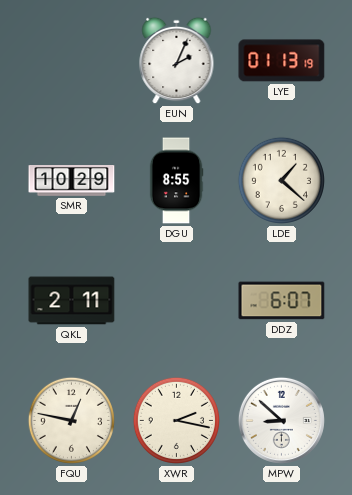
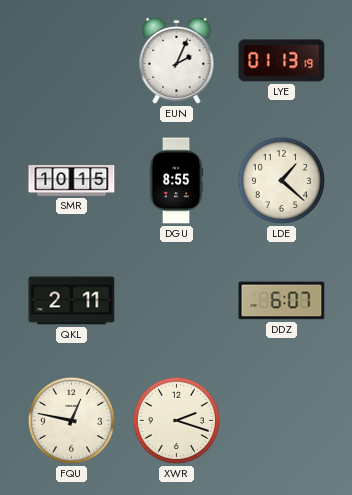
SMR: 10:29 -> 10:15 (72, 181)
XWR: 2:17 -> 2:18 (176, 420)
MPW: 8:52 -> none (281, 420)
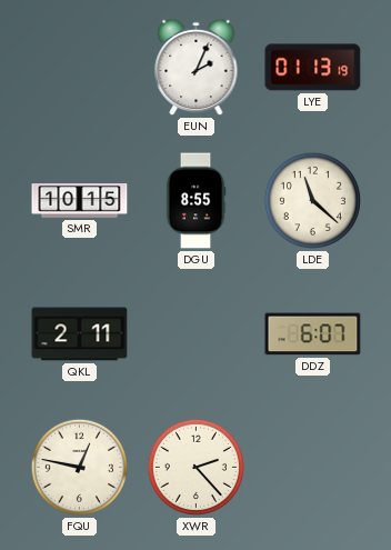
LDE: 1:22 -> 11:22 (312, 200)
XWR: 2:18 -> 2:23 (195, 467)
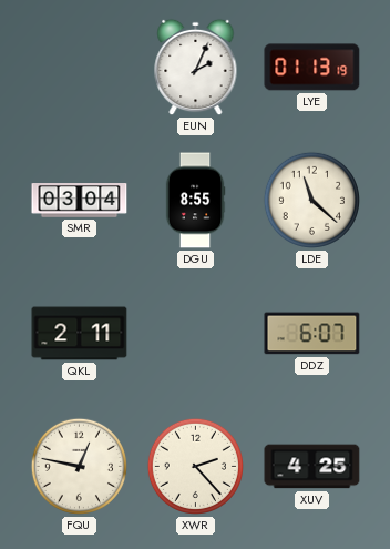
SMR: 10:15 -> 03:04 (80, 201)
XUV: none -> 4:25 (312, 467)
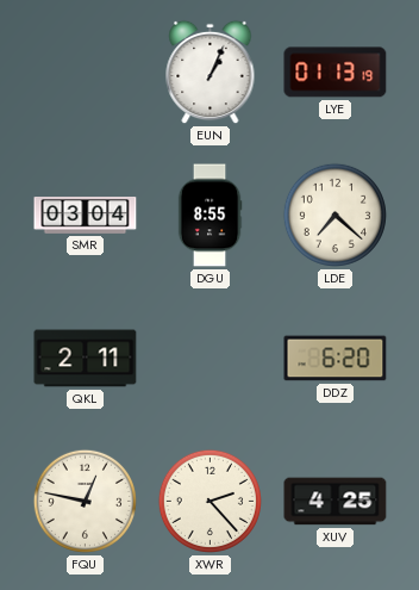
EUN: 2:04 -> 1:04 (211, 73)
LDE: 11:22 -> 7:22 (334, 215)
DDZ: 6:07 -> 6:20 (336, 359)
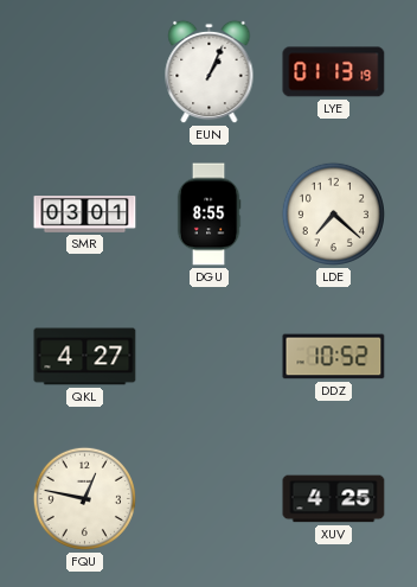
SMR: 03:04 -> 03:01 (85, 215)
QKL: 2:11 -> 4:27 (85, 357)
DDZ: 6:20 -> 10:52 (334, 357)
XWR: 2:23 -> none (209, 501)
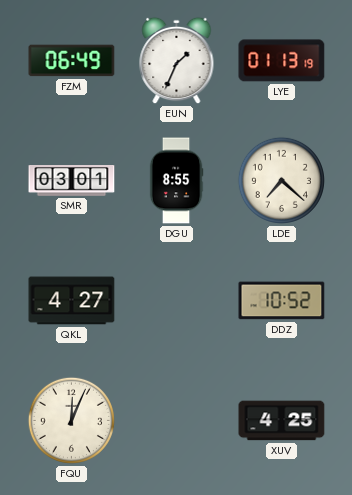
FZM: none -> 06:49 (72, 61)
EUN: 1:04 -> 1:34 (177, 61)
FQU: 12:47 -> 12:04 (71, 420)
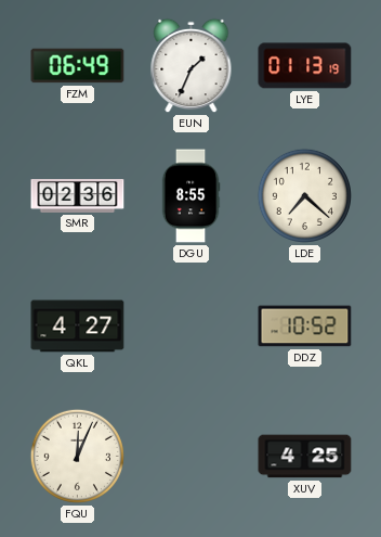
SMR: 03:01 -> 02:36 (78, 196)
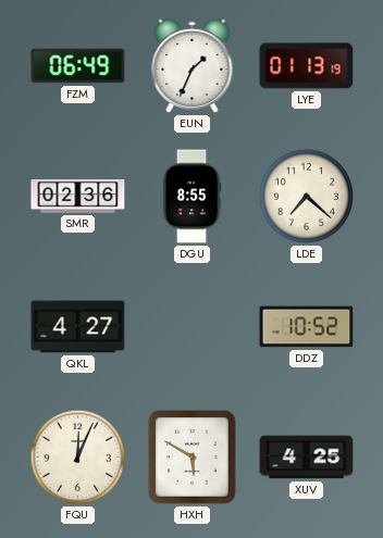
HXH: none -> 5:50 (193, 458)
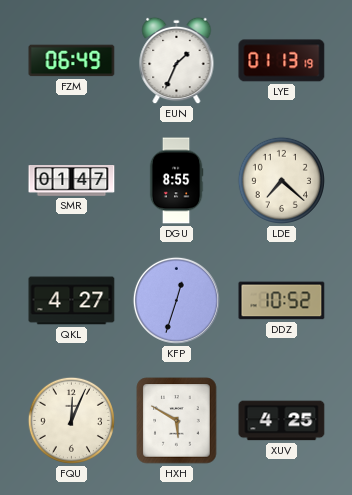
SMR: 02:36 -> 01:47 (72, 181)
KFP: none -> 12:33 (176, 300)
